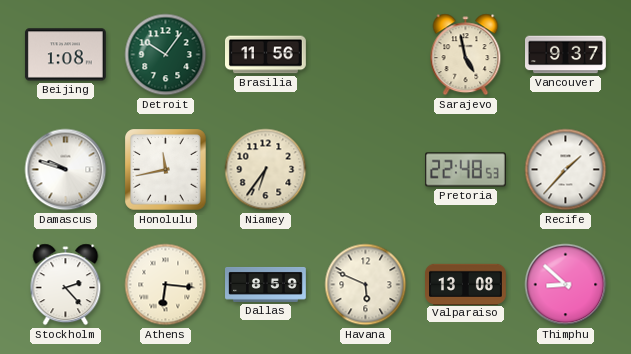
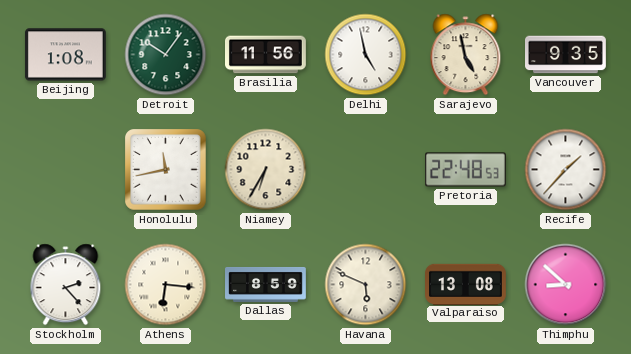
Delhi: none -> 4:58 (366, 55)
Vancouver: 9:37 -> 9:35 (566, 55)
Damascus: 9:48 -> none (66, 170)
Niamey: 6:36 -> 6:35 (266, 170)
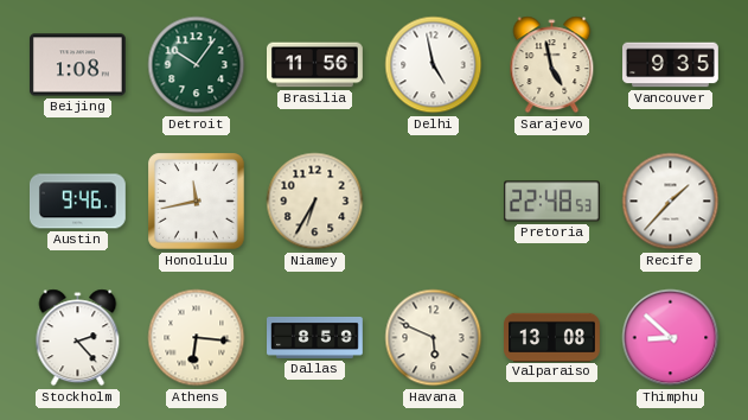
Austin: none -> 9:46 (77, 202)
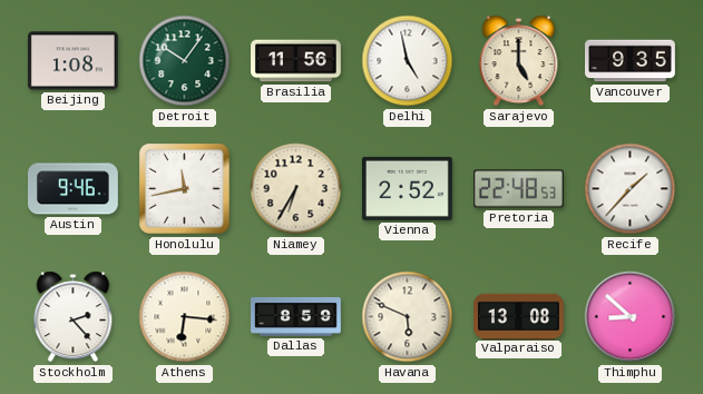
Sarajevo: 4:58 -> 5:00 (519, 61)
Vienna: none -> 2:52 (407, 188)
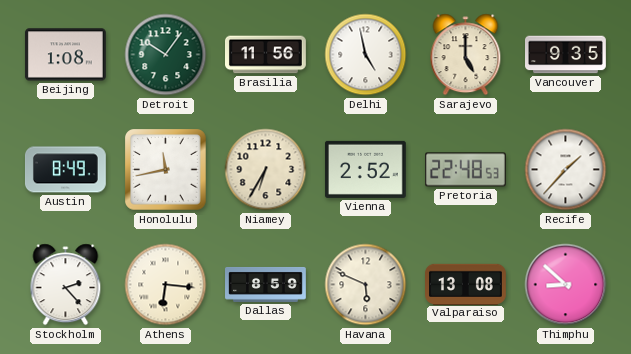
Austin: 9:46 -> 8:49 (65, 170)
